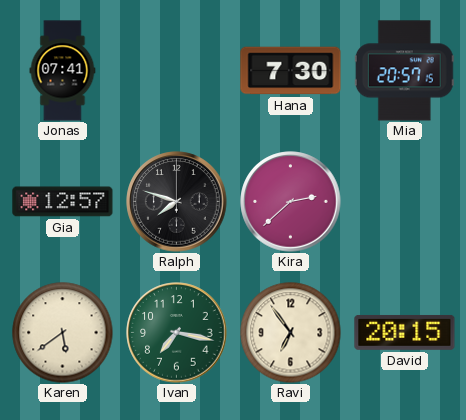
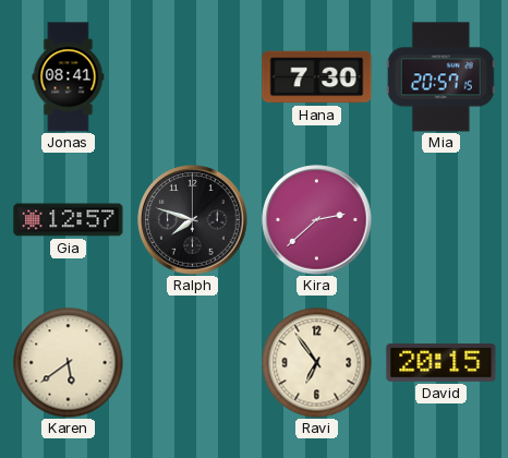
Jonas: 07:41 -> 08:41 (69, 77)
Ivan: 7:17 -> none (177, 333)
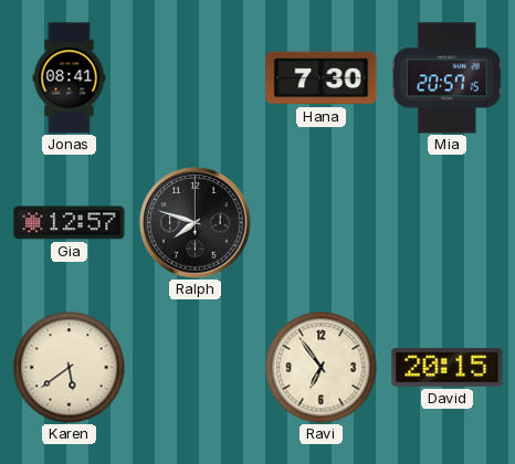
Kira: 2:38 -> none (317, 220)
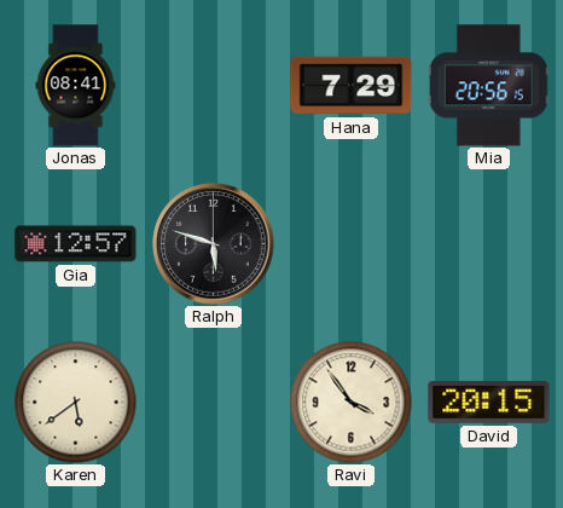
Hana: 7:30 -> 7:29 (352, 86)
Mia: 20:57 -> 20:56 (488, 86)
Ralph: 7:48 -> 5:48 (214, 244)
Ravi: 6:54 -> 3:54 (352, 403)
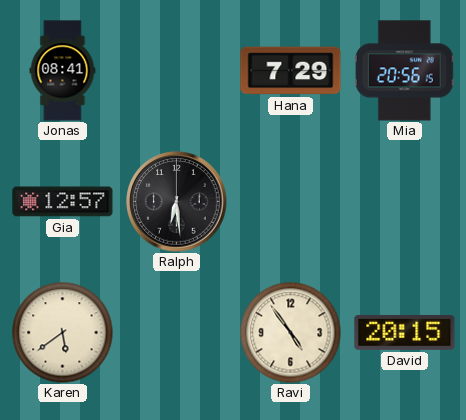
Ralph: 5:48 -> 6:29 (177, 202)
Ravi: 3:54 -> 4:54 (291, 333)
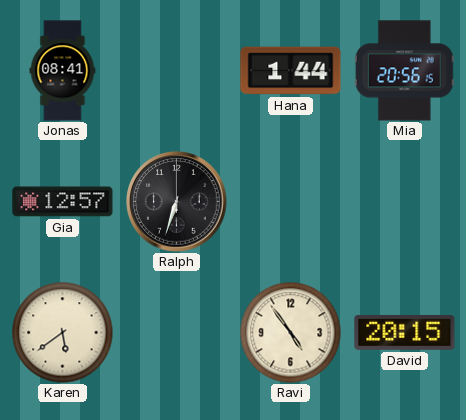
Hana: 7:29 -> 1:44 (291, 71)
Ralph: 6:29 -> 6:33 (177, 202)
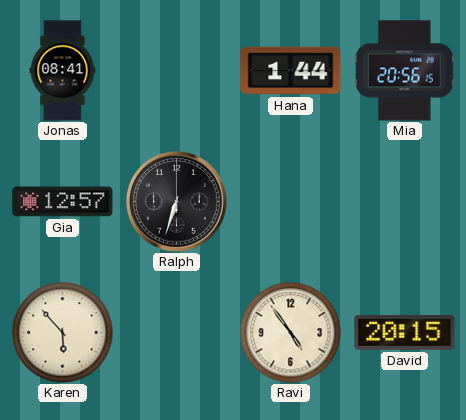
Karen: 5:39 -> 5:53 (63, 333)
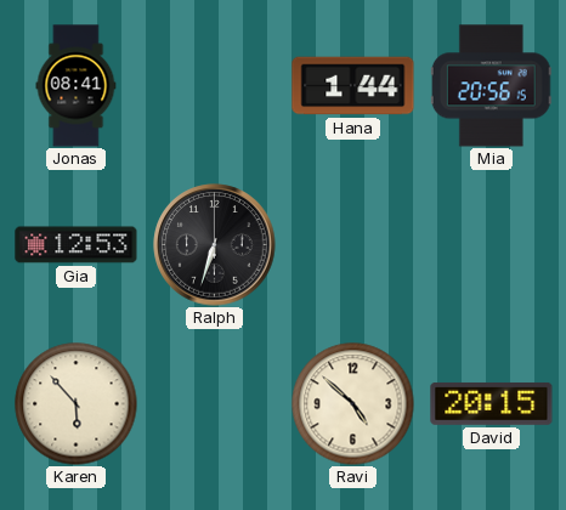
Gia: 12:57 -> 12:53 (77, 245)
Ravi: 4:54 -> 4:52 (353, 404)
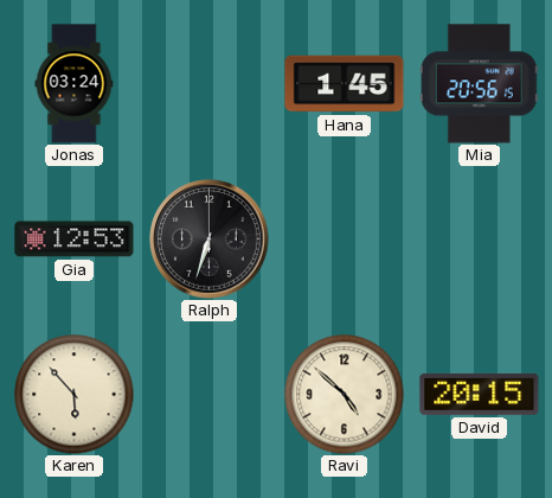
Jonas: 08:41 -> 03:24 (75, 84)
Hana: 1:44 -> 1:45 (345, 84)
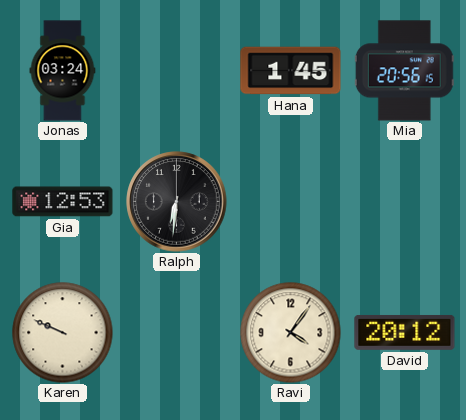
Ralph: 6:33 -> 6:31 (177, 202)
Karen: 5:53 -> 9:49 (63, 333)
Ravi: 4:52 -> 4:06 (291, 333)
David: 20:15 -> 20:12 (405, 332)
